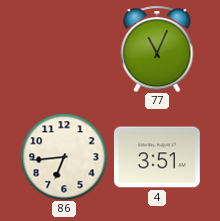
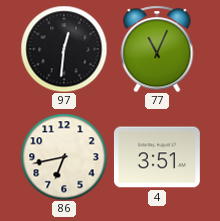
97: none -> 12:31 (64, 49)
86: 6:44 -> 6:43 (64, 157)
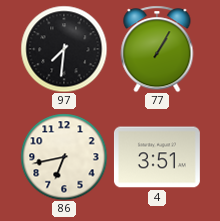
97: 12:31 -> 7:31 (64, 49)
77: 11:04 -> 1:05 (157, 49)
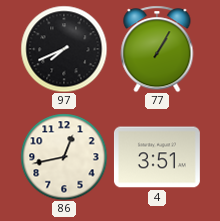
97: 7:31 -> 7:41 (64, 49)
86: 6:43 -> 12:43 (64, 157)
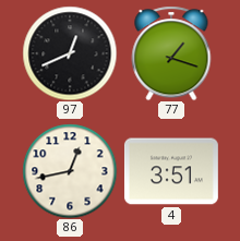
97: 7:41 -> 12:41 (70, 53)
77: 1:05 -> 1:18 (171, 53)
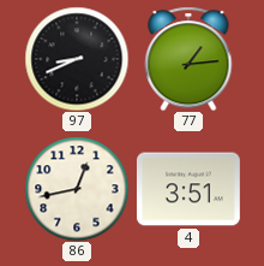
97: 12:41 -> 8:41 (77, 59)
77: 1:18 -> 1:14 (188, 59)
